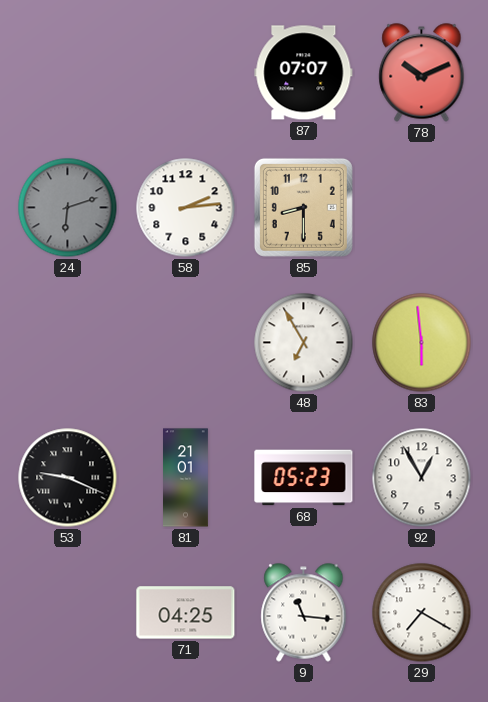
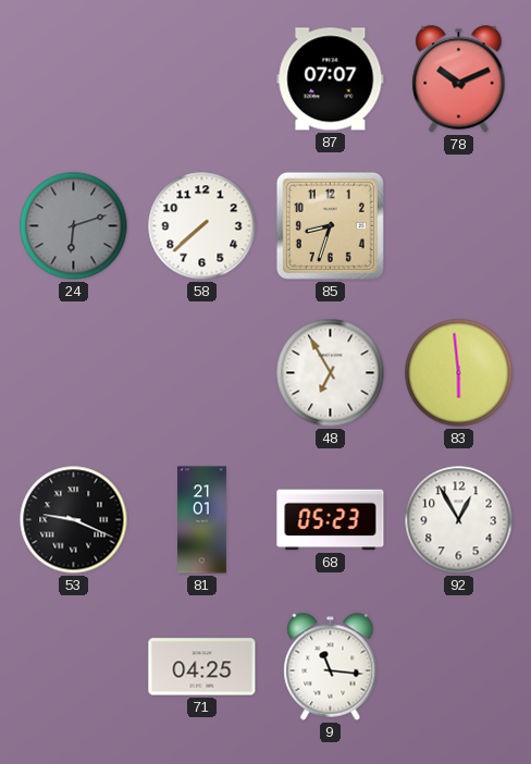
58: 2:14 -> 7:38 (202, 226)
85: 8:30 -> 8:33 (330, 225)
29: 7:20 -> none (422, 613)
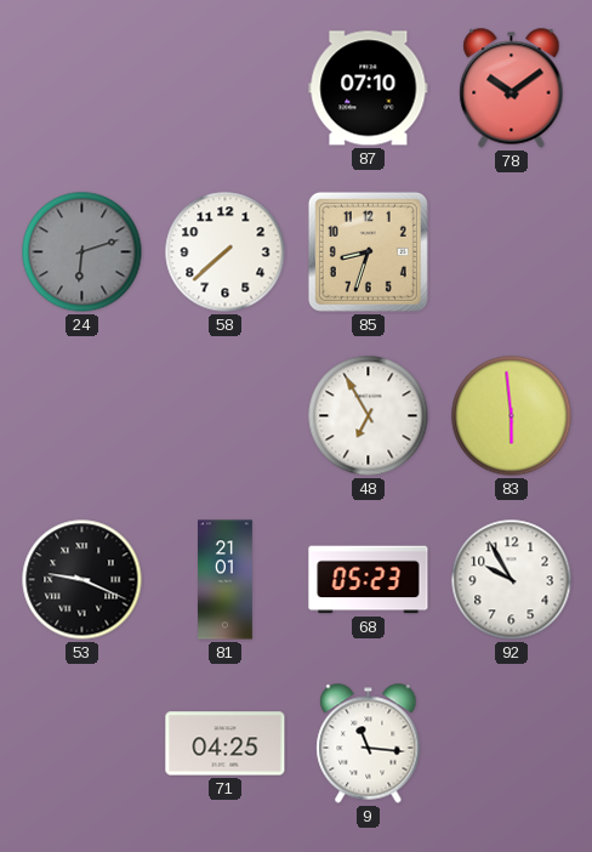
87: 07:07 -> 07:10 (369, 89)
78: 10:11 -> 10:09 (512, 89)
92: 12:55 -> 9:55 (512, 580)
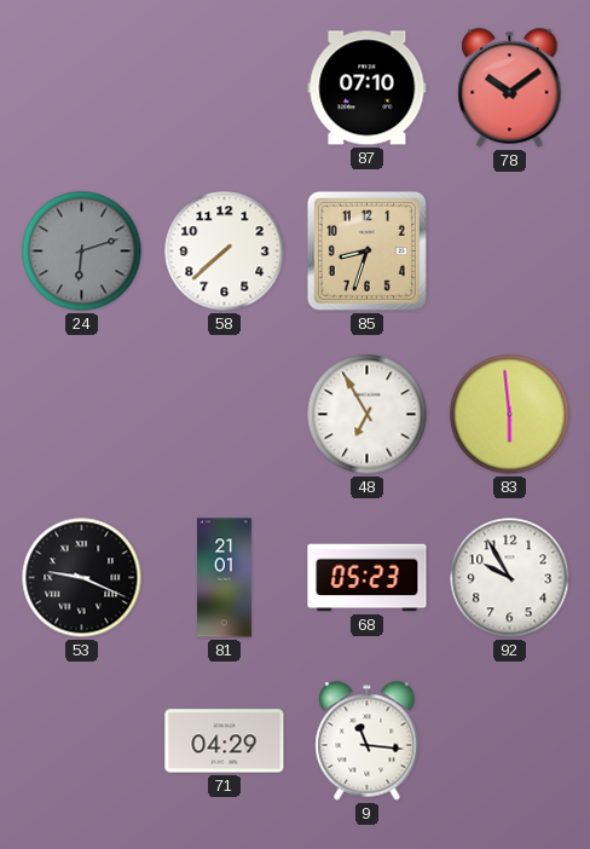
71: 04:25 -> 04:29 (225, 741)
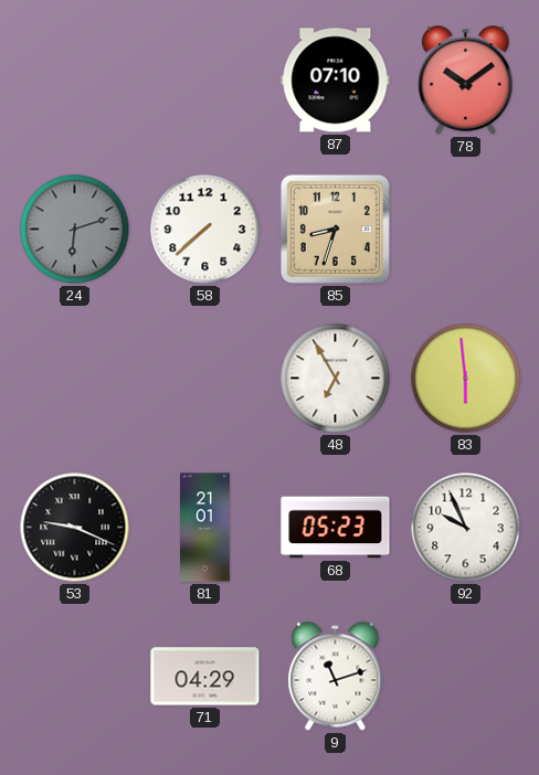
92: 9:55 -> 9:56 (466, 528)
9: 11:16 -> 11:12 (336, 677)
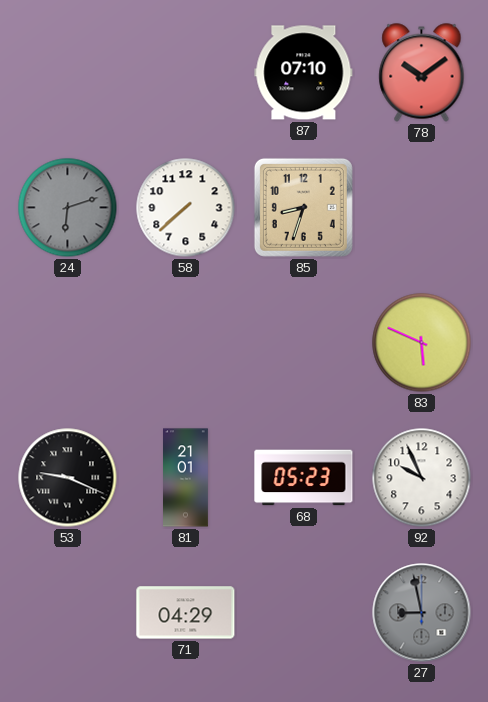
48: 6:55 -> none (336, 379)
83: 5:59 -> 5:49 (422, 343)
9: 11:12 -> none (336, 677)
27: none -> 8:58 (422, 613)
